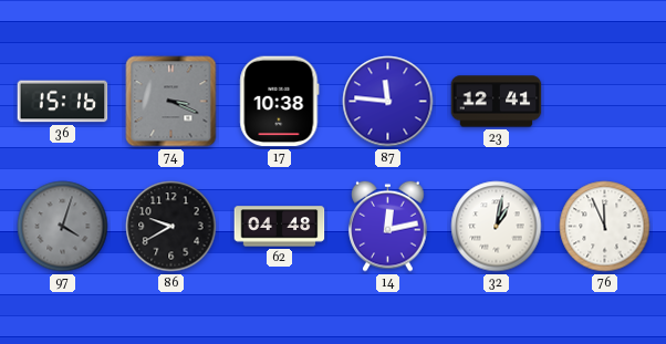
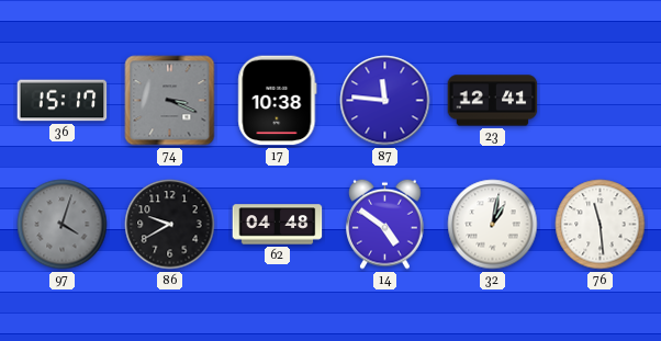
36: 15:16 -> 15:17 (63, 101)
14: 12:13 -> 4:51 (385, 224)
76: 11:56 -> 11:29 (601, 225)
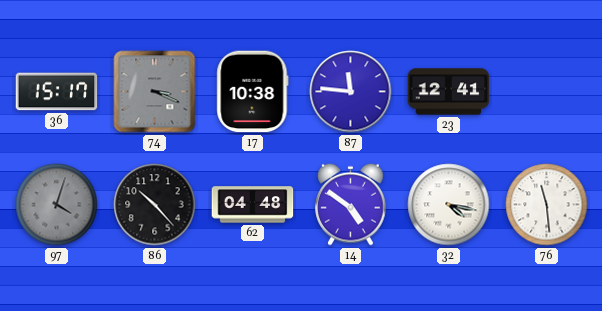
86: 9:40 -> 10:23 (155, 205)
32: 1:02 -> 4:17 (449, 205)
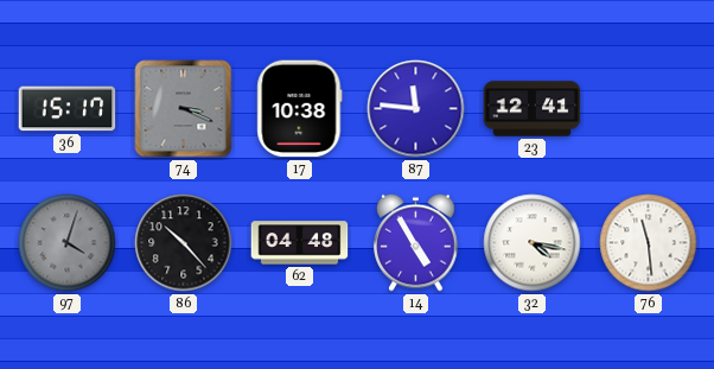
14: 4:51 -> 4:55 (416, 242)
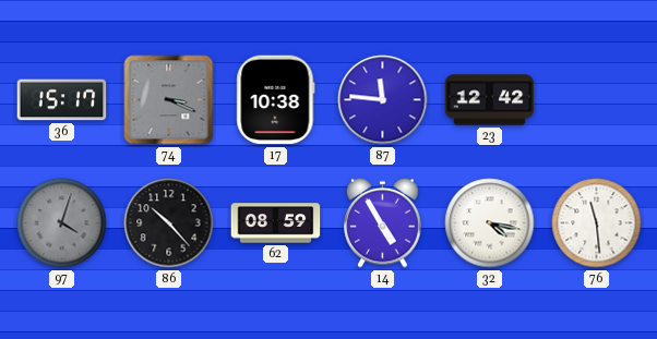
23: 12:41 -> 12:42 (490, 100)
62: 04:48 -> 08:59 (276, 223)
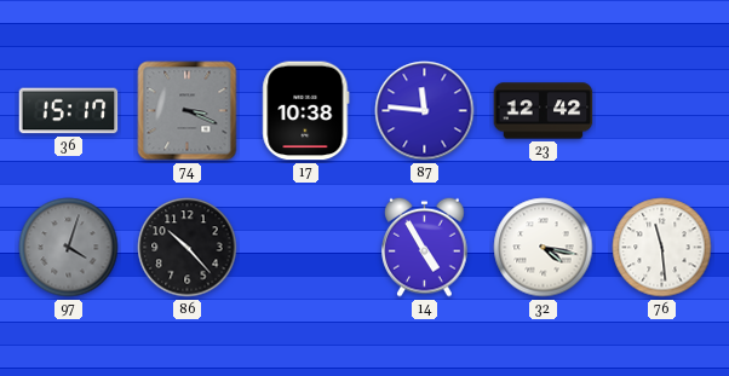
62: 08:59 -> none (276, 223)
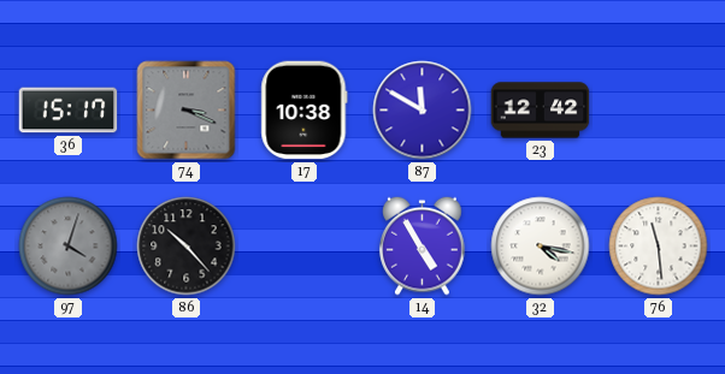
87: 11:46 -> 11:50 (423, 111)
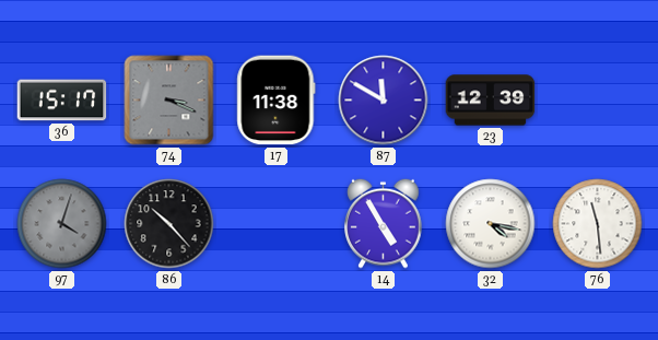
17: 10:38 -> 11:38 (277, 101)
23: 12:42 -> 12:39 (491, 101)
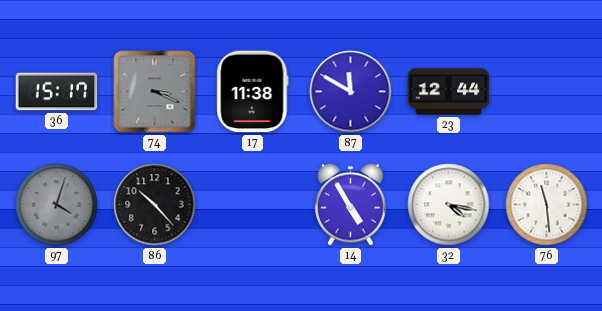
23: 12:39 -> 12:44 (449, 92)
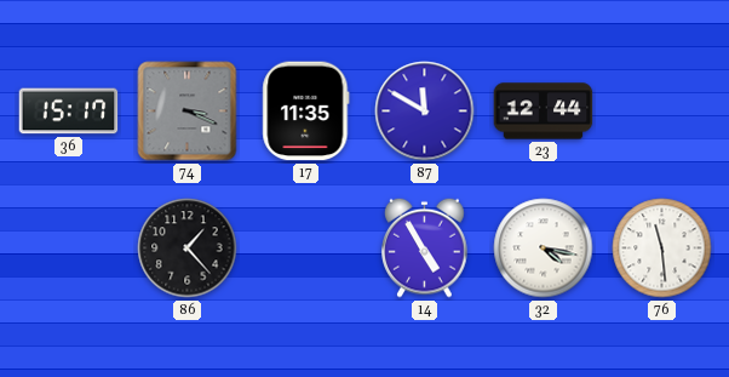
17: 11:38 -> 11:35 (306, 112)
97: 4:03 -> none (57, 205)
86: 10:23 -> 1:23 (188, 249)
